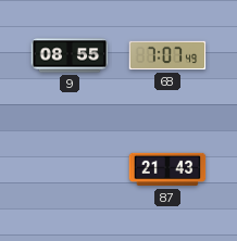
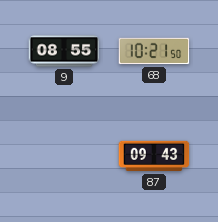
68: 7:07 -> 10:21 (154, 51)
87: 21:43 -> 09:43 (154, 156)
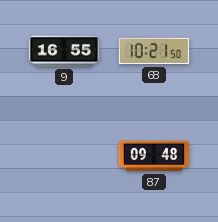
9: 08:55 -> 16:55 (64, 51)
87: 09:43 -> 09:48 (154, 156)
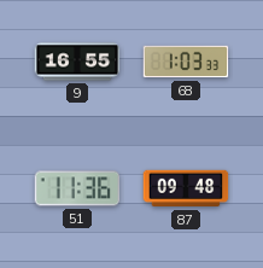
68: 10:21 -> 1:03 (186, 62)
51: none -> 11:36 (77, 188)
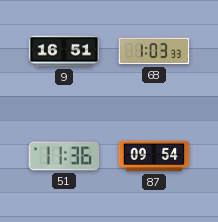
9: 16:55 -> 16:51 (64, 51)
87: 09:48 -> 09:54 (154, 156)
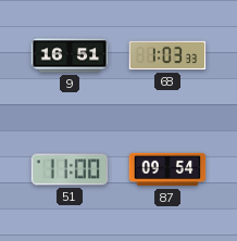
51: 11:36 -> 11:00 (70, 169)
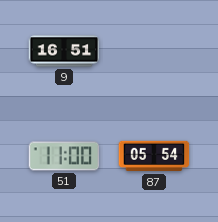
68: 1:03 -> none (167, 55)
87: 09:54 -> 05:54 (154, 156)
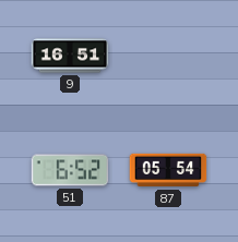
51: 11:00 -> 6:52 (70, 170)
